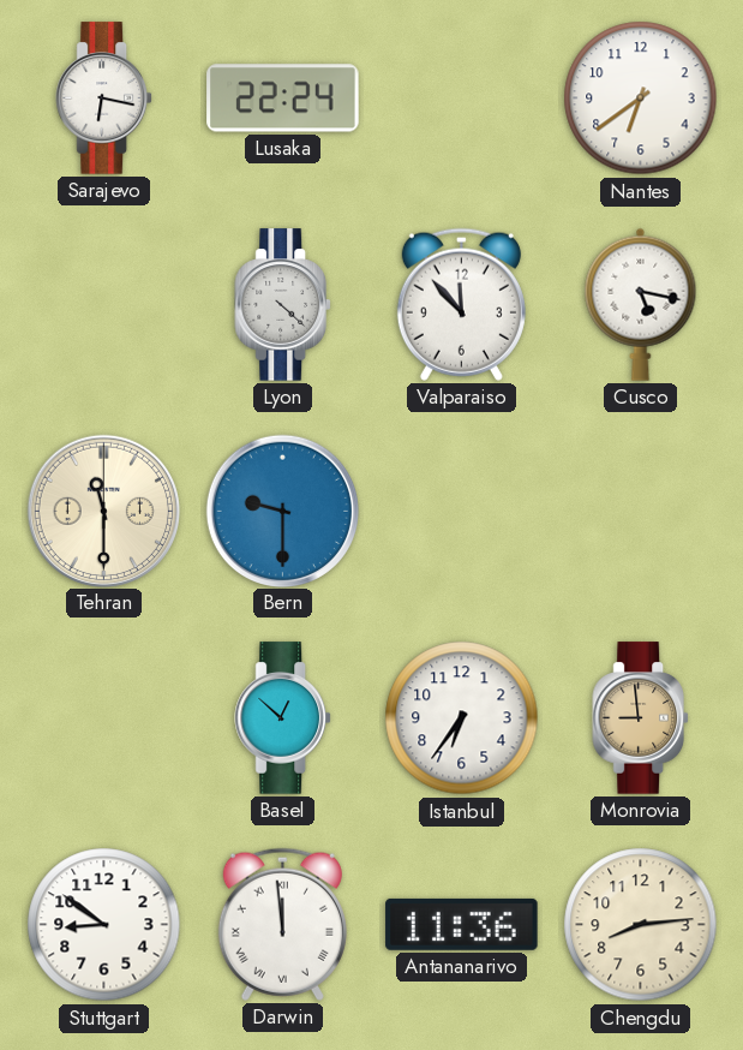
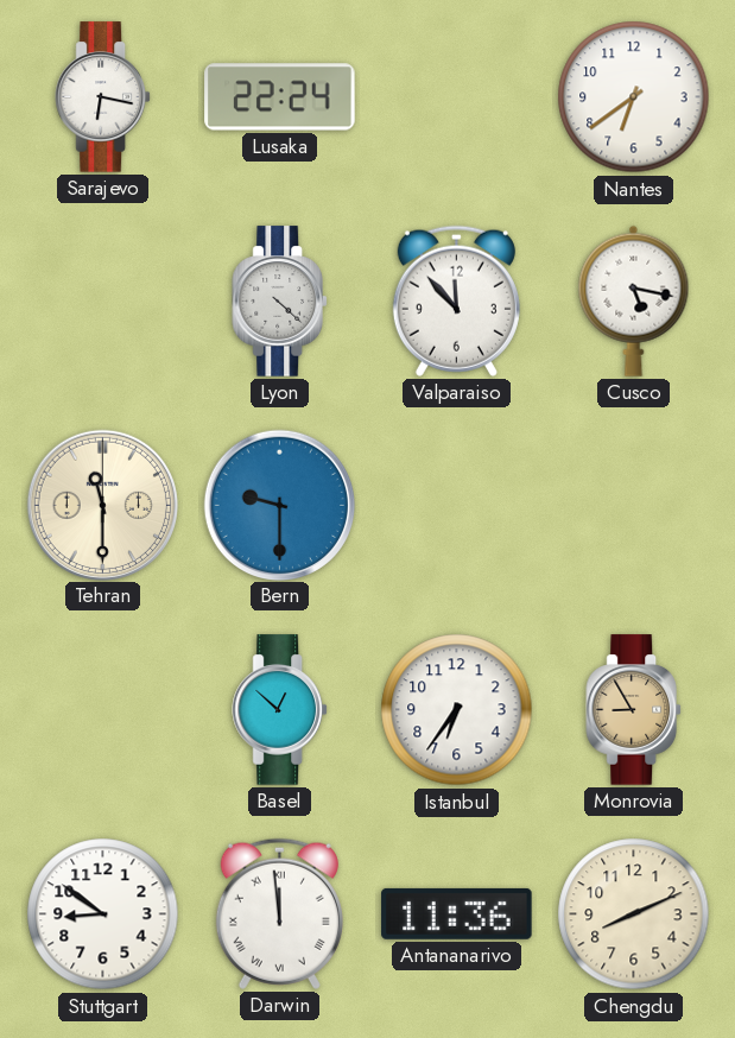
Monrovia: 8:59 -> 8:55 (633, 710)
Chengdu: 8:14 -> 8:11 (634, 914)
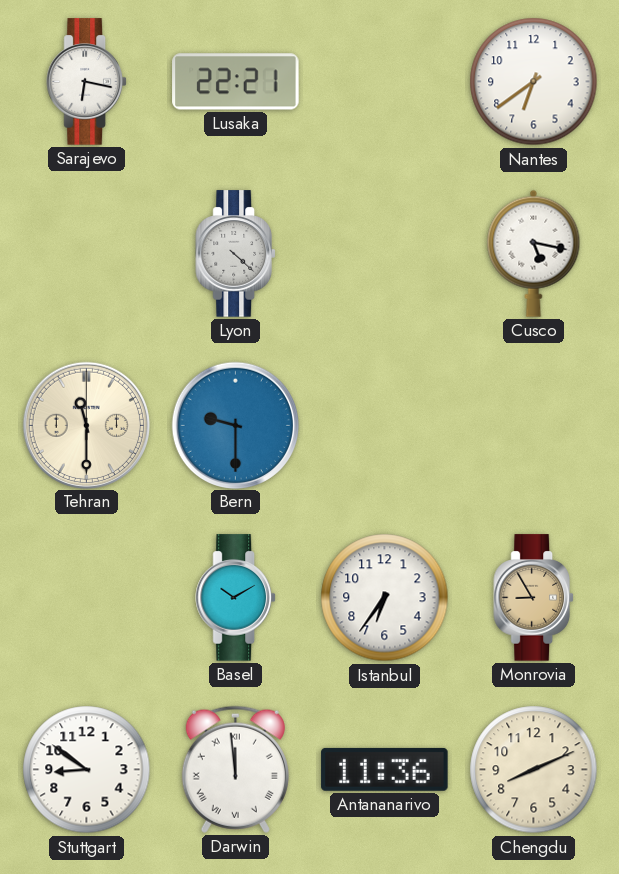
Lusaka: 22:24 -> 22:21 (236, 82)
Valparaiso: 11:53 -> none (456, 300)
Basel: 12:52 -> 10:10 (235, 598)
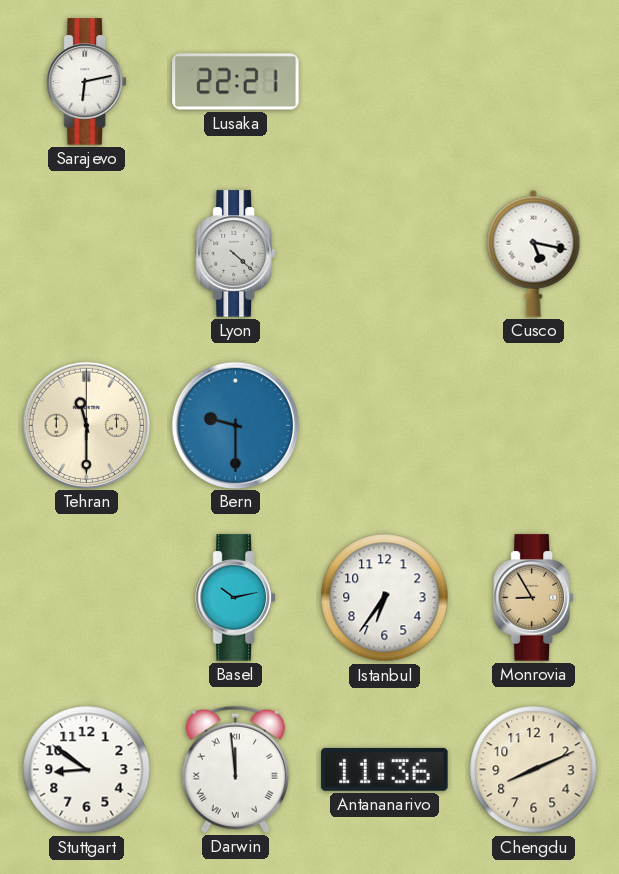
Sarajevo: 6:17 -> 6:13 (86, 82)
Nantes: 6:39 -> none (534, 82)
Basel: 10:10 -> 10:13 (235, 598)
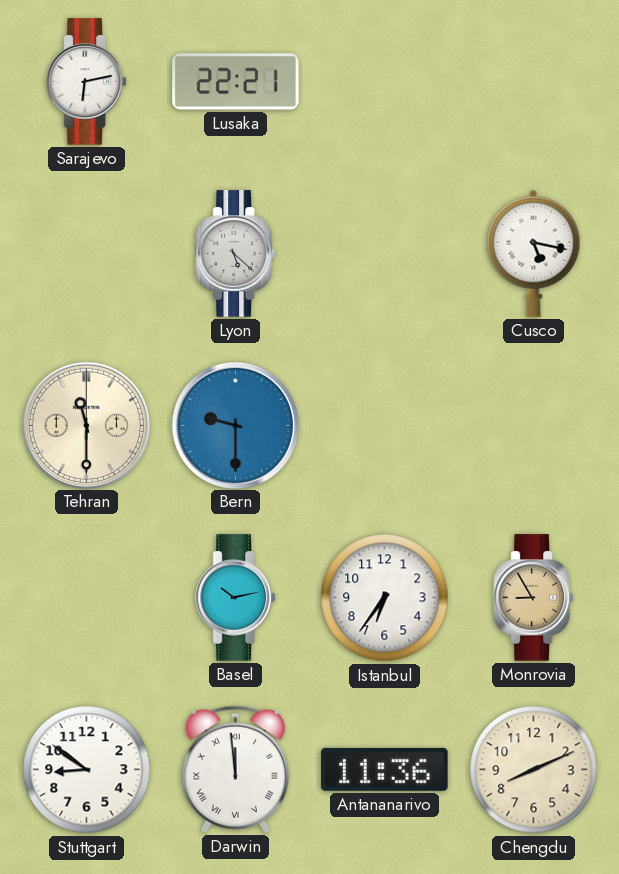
Lyon: 4:22 -> 5:22 (235, 254)
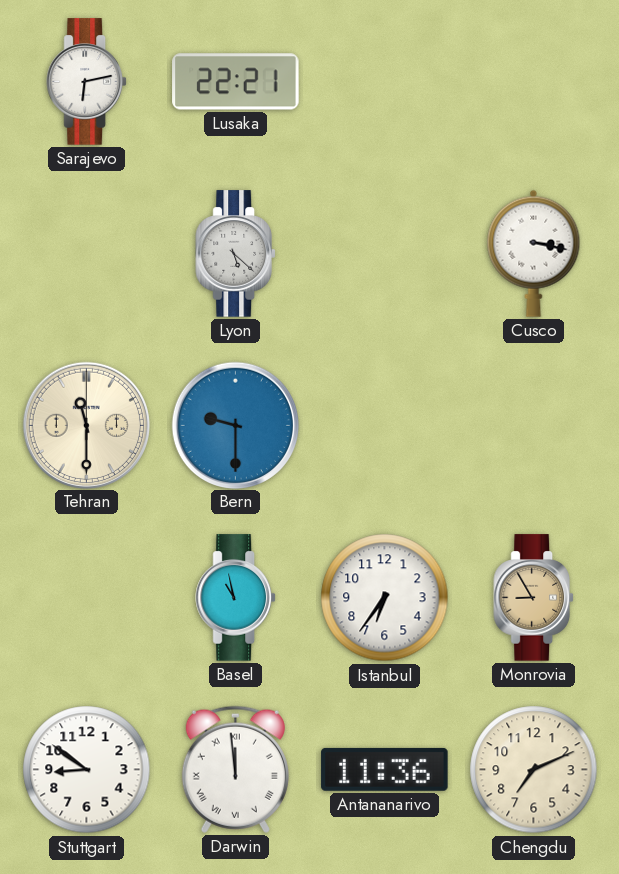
Cusco: 5:17 -> 3:17 (534, 253)
Basel: 10:13 -> 10:58 (235, 598)
Chengdu: 8:11 -> 7:11 (534, 770)
